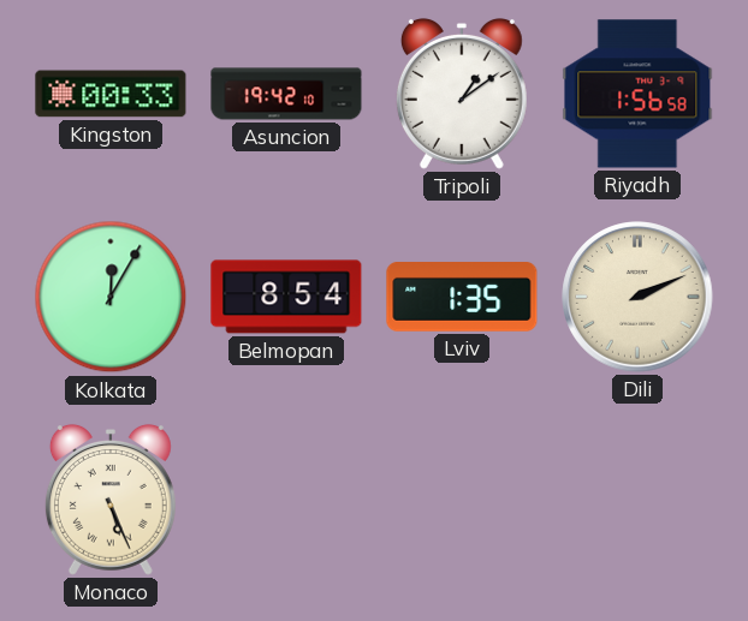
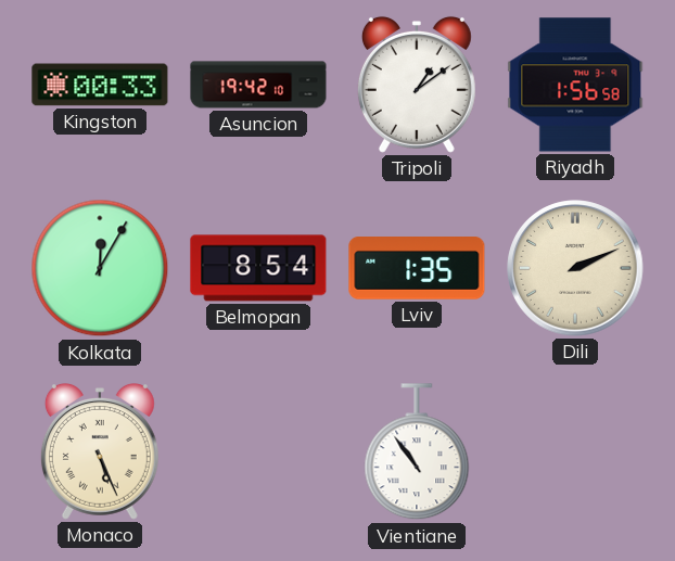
Vientiane: none -> 10:54 (417, 452)
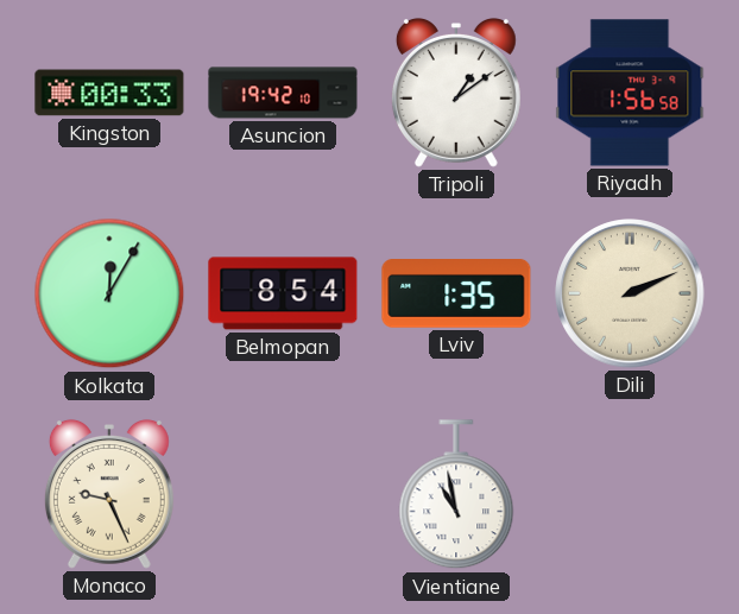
Monaco: 5:26 -> 9:26 (109, 494)
Vientiane: 10:54 -> 10:58 (456, 495)
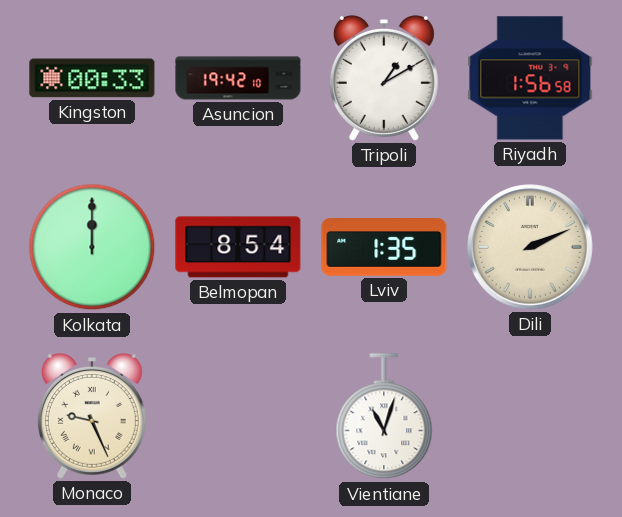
Tripoli: 1:09 -> 1:10 (384, 78)
Kolkata: 12:05 -> 12:00 (92, 247)
Vientiane: 10:58 -> 11:03 (384, 417)
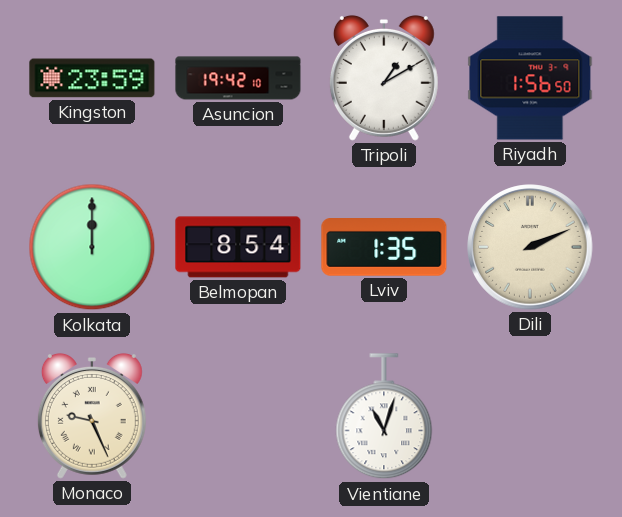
Kingston: 00:33 -> 23:59 (92, 78)
Riyadh: 1:56:58 -> 1:56:50 (530, 78)
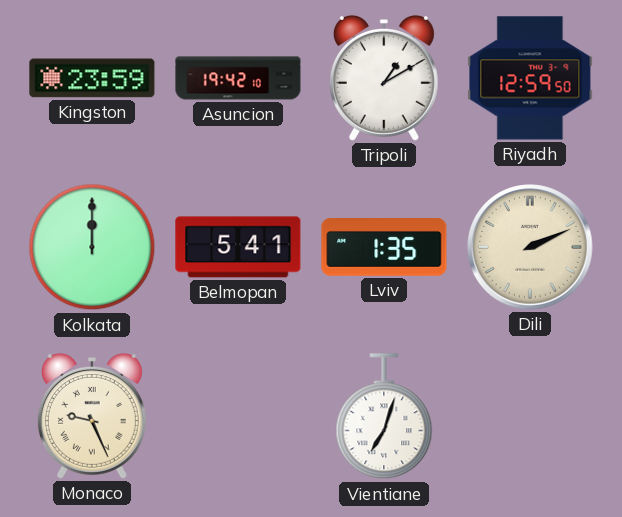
Riyadh: 1:56 -> 12:59 (530, 78)
Belmopan: 8:54 -> 5:41 (238, 247)
Vientiane: 11:03 -> 7:03 (384, 417)
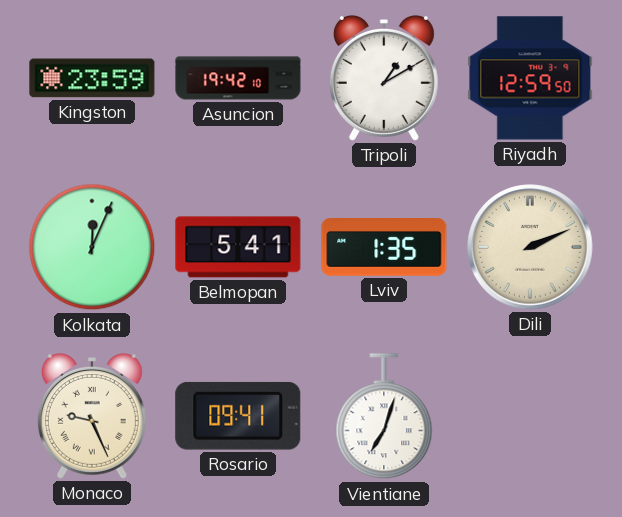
Kolkata: 12:00 -> 12:04 (92, 247)
Rosario: none -> 09:41 (238, 416)
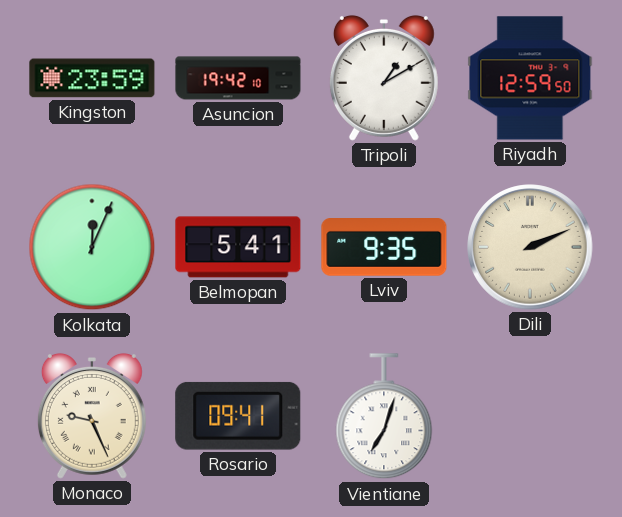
Lviv: 1:35 -> 9:35 (384, 247)
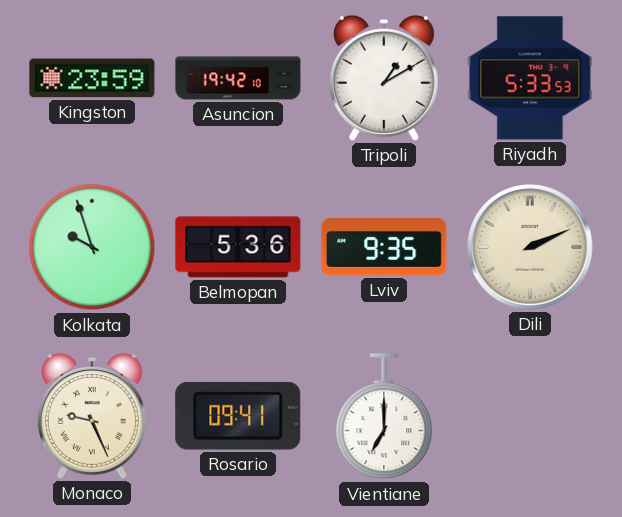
Riyadh: 12:59 -> 5:33 (530, 78)
Kolkata: 12:04 -> 9:57 (92, 247)
Belmopan: 5:41 -> 5:36 (238, 247)
Vientiane: 7:03 -> 7:00 (384, 417)
